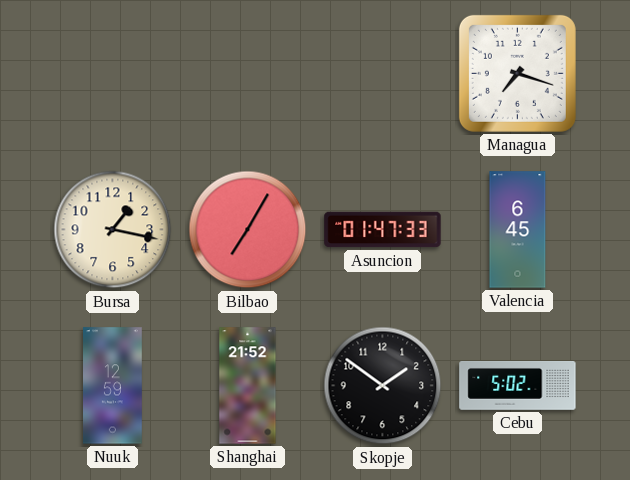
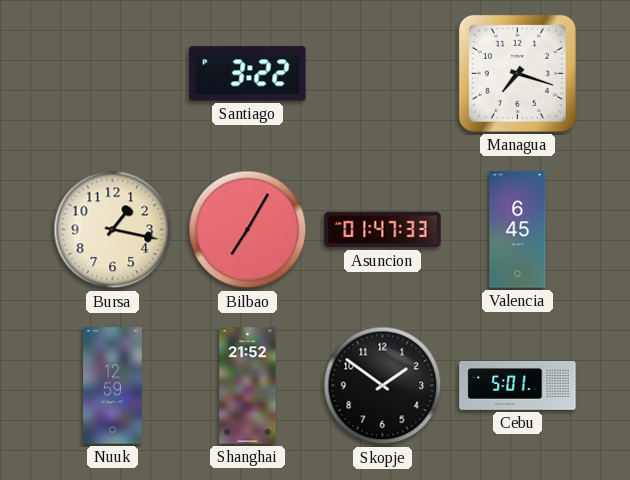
Santiago: none -> 3:22 (248, 74)
Cebu: 5:02 -> 5:01 (518, 386)
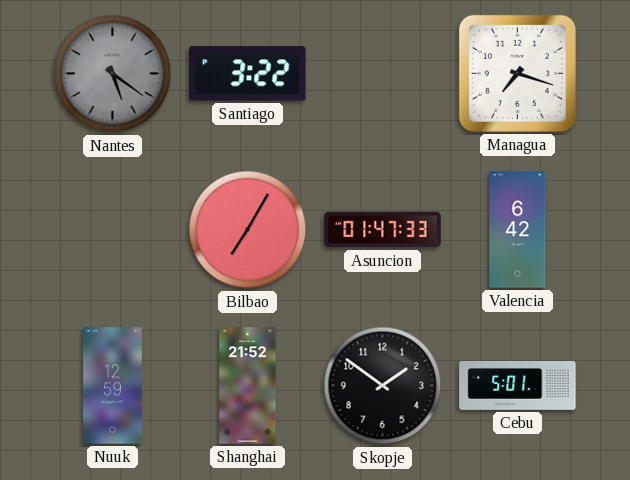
Nantes: none -> 5:21 (113, 74)
Bursa: 1:17 -> none (113, 230)
Valencia: 6:45 -> 6:42 (518, 230)
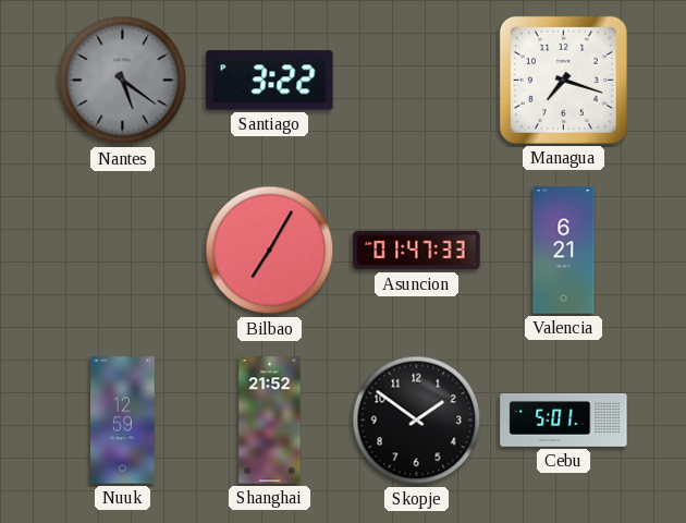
Valencia: 6:42 -> 6:21 (564, 251)
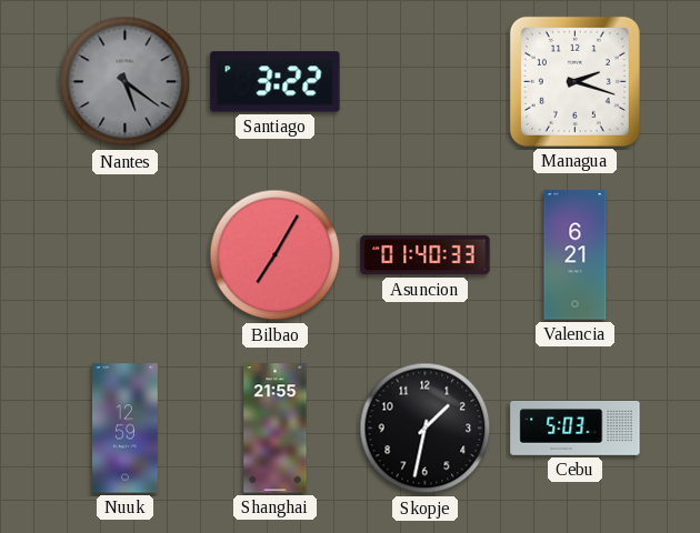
Managua: 7:18 -> 2:18 (574, 81)
Asuncion: 01:47 -> 01:40 (426, 255)
Shanghai: 21:52 -> 21:55 (276, 429)
Skopje: 1:51 -> 1:32 (426, 429)
Cebu: 5:01 -> 5:03 (576, 429)
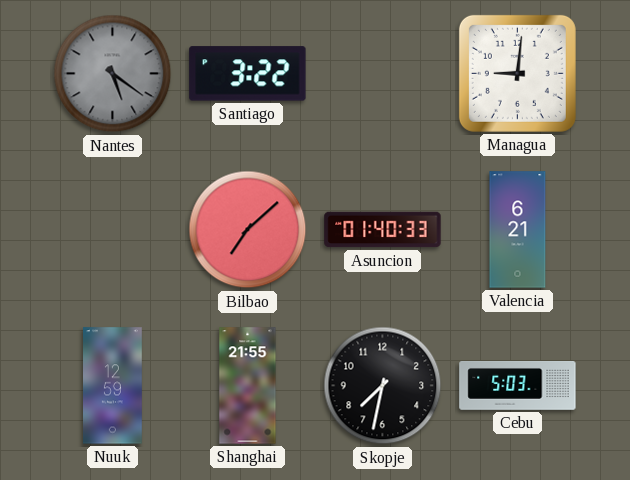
Managua: 2:18 -> 9:01 (517, 73)
Bilbao: 7:05 -> 7:08 (248, 230)
Skopje: 1:32 -> 7:32 (383, 386)
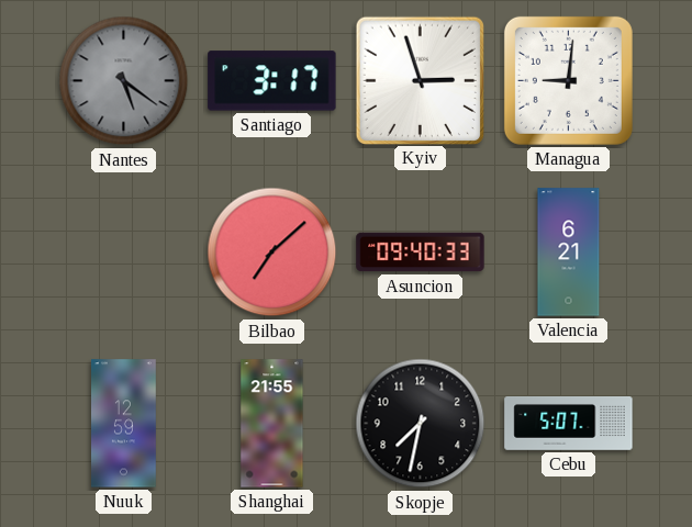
Santiago: 3:22 -> 3:17 (272, 81)
Kyiv: none -> 2:57 (420, 80)
Asuncion: 01:40 -> 09:40 (421, 253)
Cebu: 5:03 -> 5:07 (569, 424)
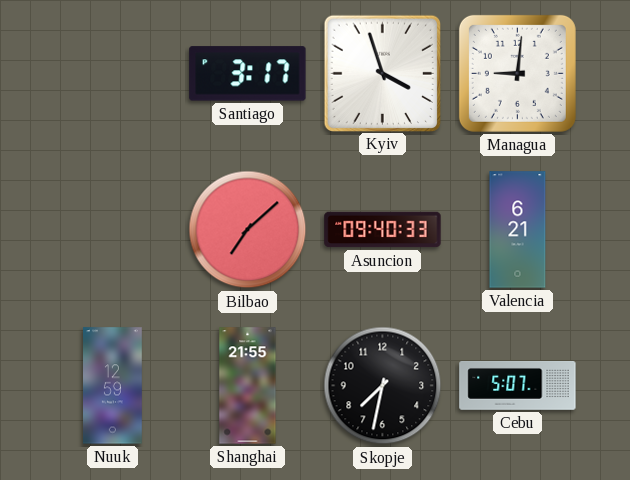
Nantes: 5:21 -> none (124, 81)
Kyiv: 2:57 -> 3:57 (382, 73)
